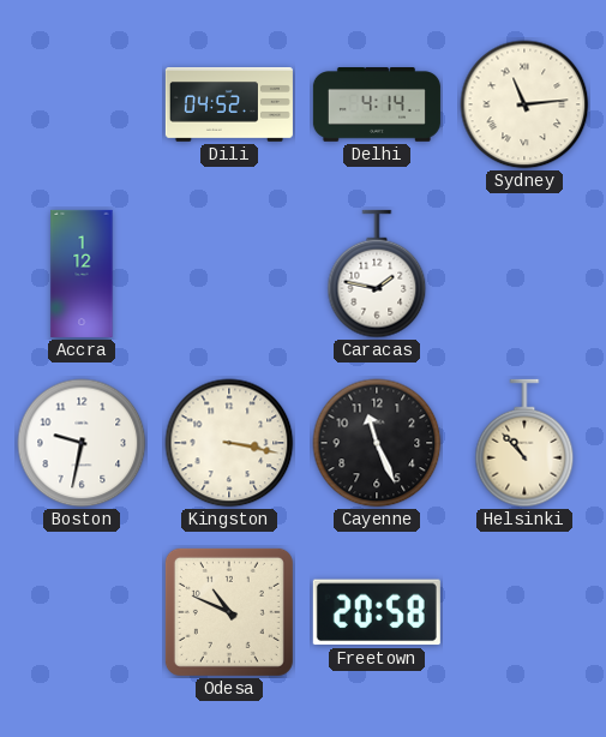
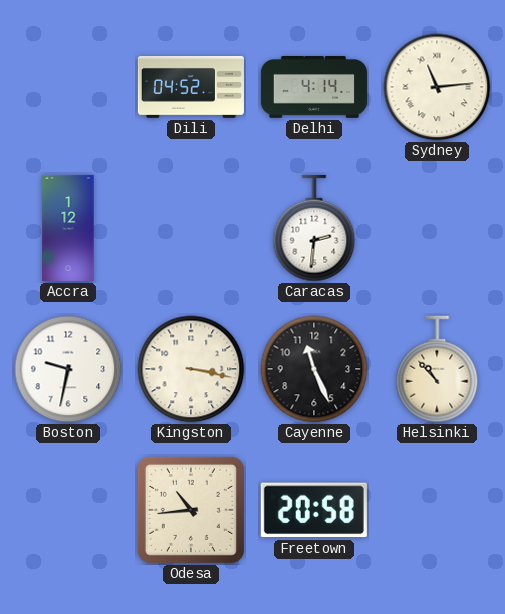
Caracas: 1:47 -> 2:31 (314, 228)
Odesa: 10:49 -> 10:44 (191, 510)
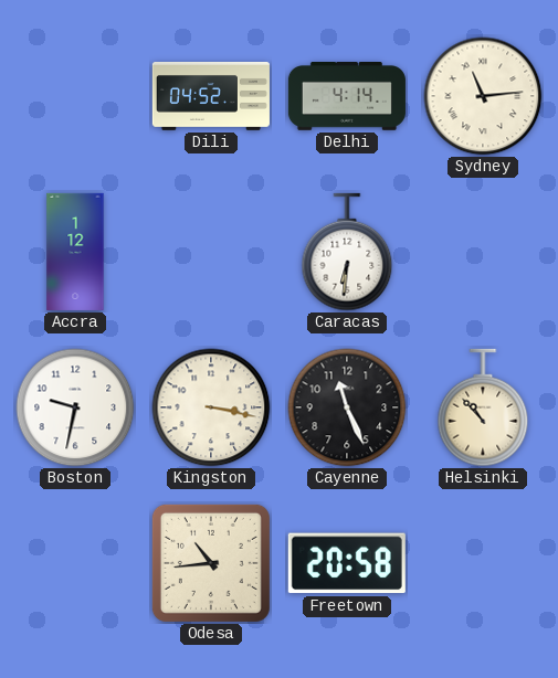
Caracas: 2:31 -> 6:31 (347, 252)
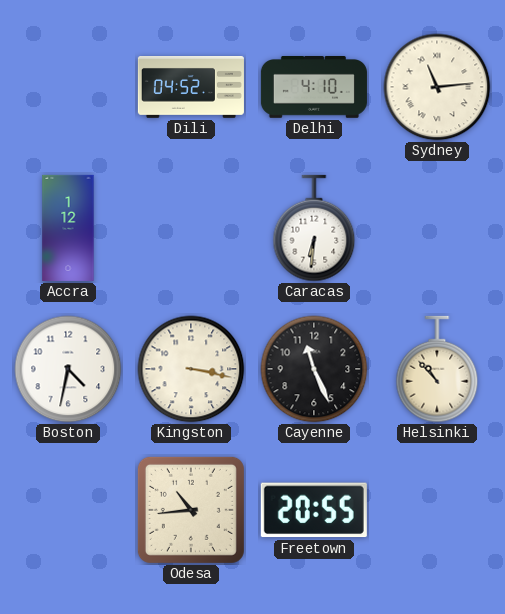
Delhi: 4:14 -> 4:10 (314, 88)
Boston: 9:32 -> 4:32 (68, 369)
Freetown: 20:58 -> 20:55 (314, 510)
